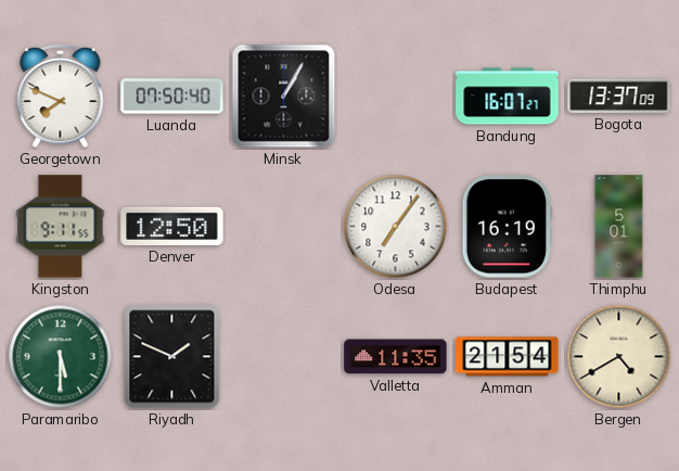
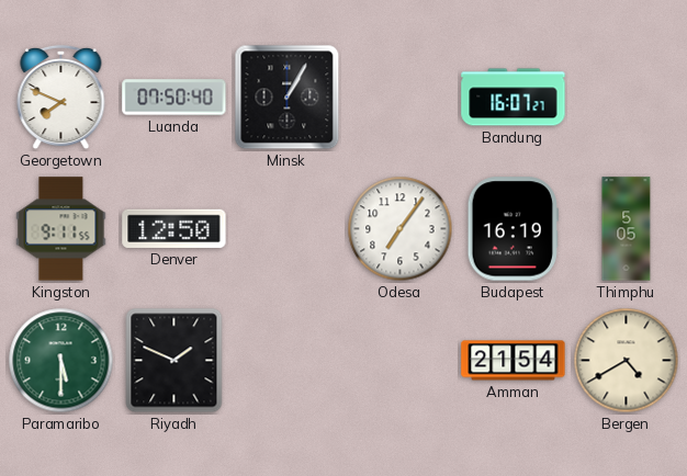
Bogota: 13:37 -> none (619, 96)
Thimphu: 5:01 -> 5:05 (627, 229)
Valletta: 11:35 -> none (396, 357)
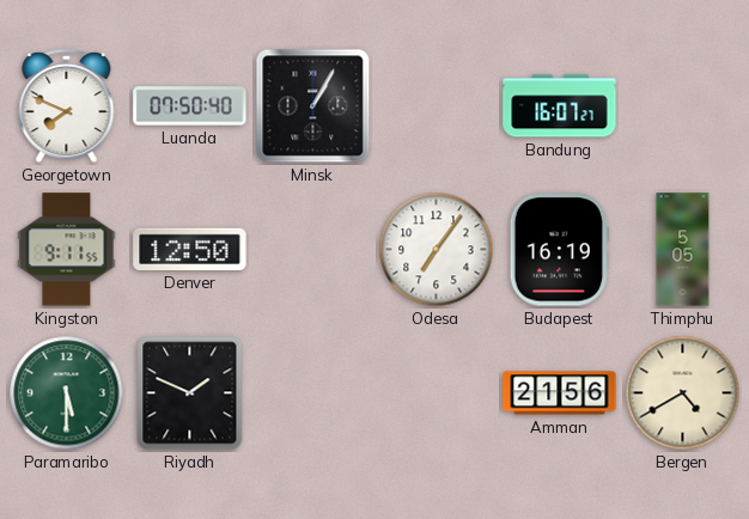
Amman: 21:54 -> 21:56 (560, 393)
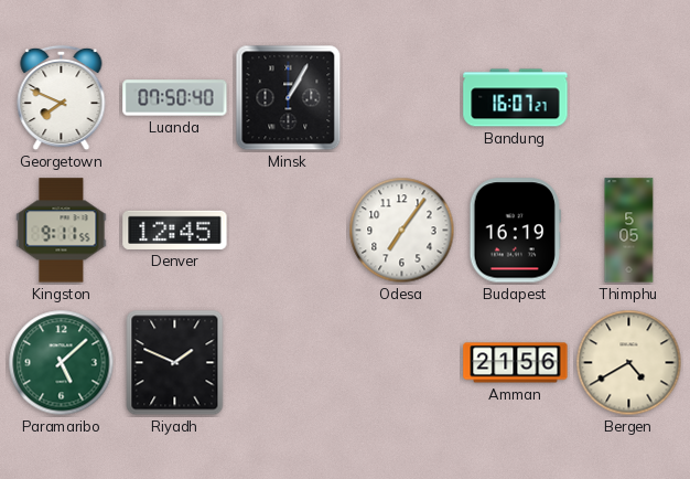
Denver: 12:50 -> 12:45 (175, 230)
Paramaribo: 5:30 -> 5:08 (62, 363)
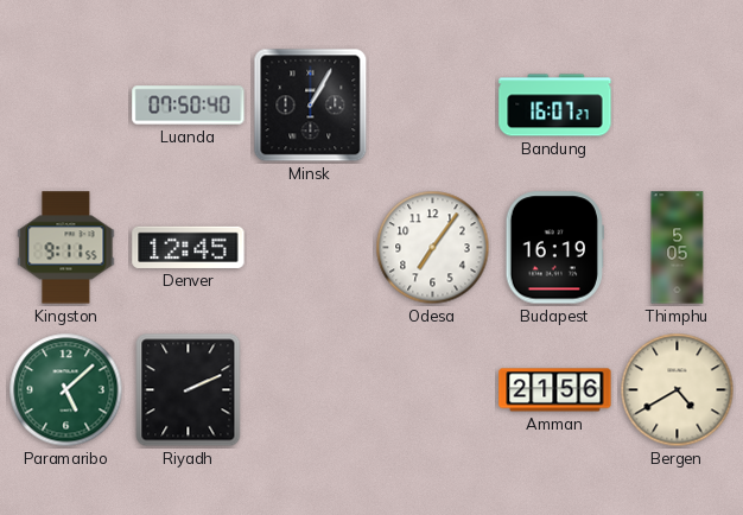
Georgetown: 7:49 -> none (62, 98)
Riyadh: 1:49 -> 2:11 (189, 390)
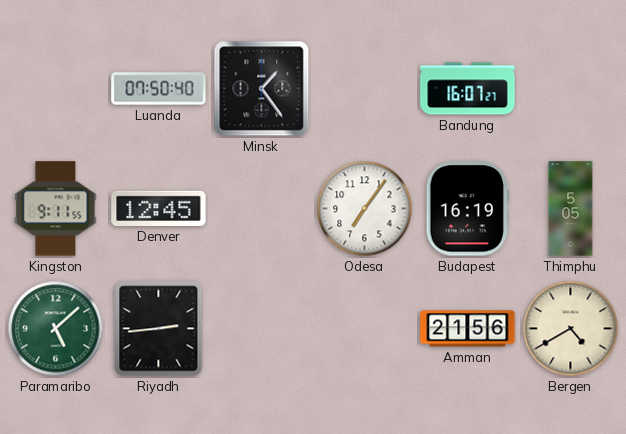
Minsk: 1:05 -> 1:24 (262, 89)
Riyadh: 2:11 -> 2:44 (159, 329)
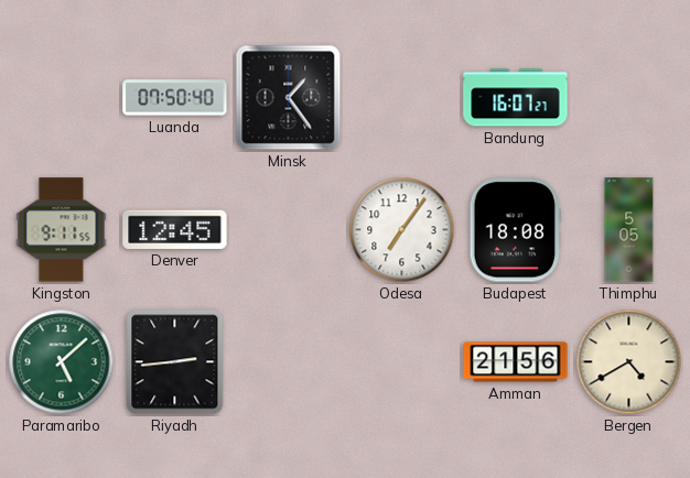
Budapest: 16:19 -> 18:08 (515, 230)
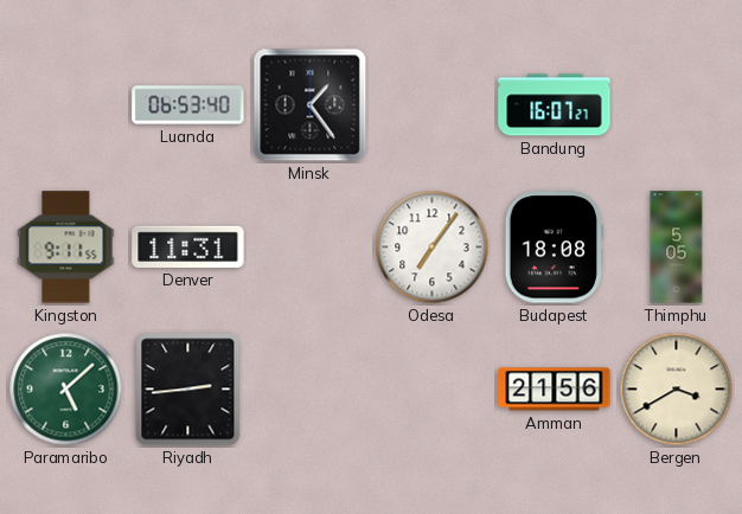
Luanda: 07:50 -> 06:53 (188, 105)
Denver: 12:45 -> 11:31 (188, 246)
Bergen: 4:40 -> 3:40 (677, 390)
